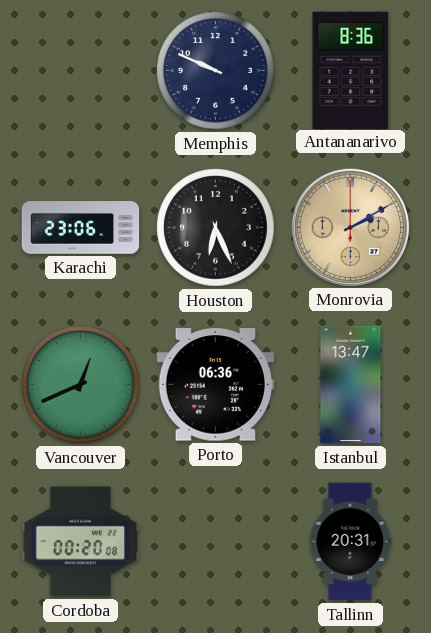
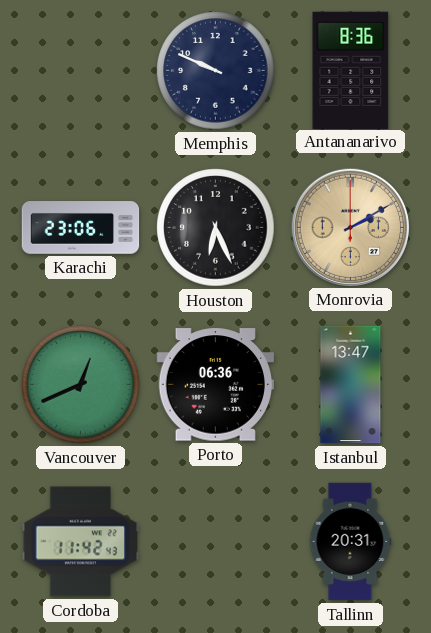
Cordoba: 00:20 -> 11:42 (81, 542)
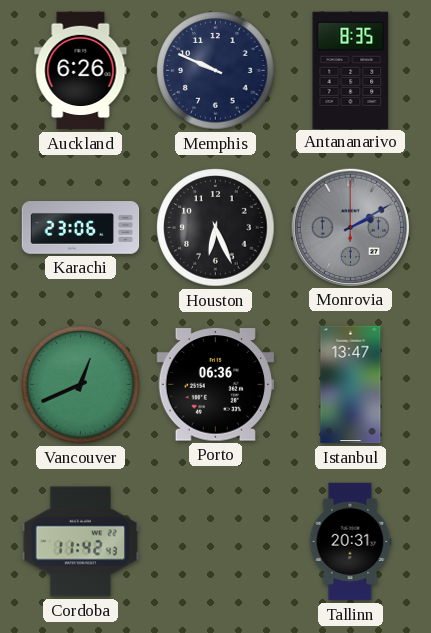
Auckland: none -> 6:26 (81, 71)
Antananarivo: 8:36 -> 8:35 (351, 70)
Monrovia dial: champagne -> grey (350, 227)
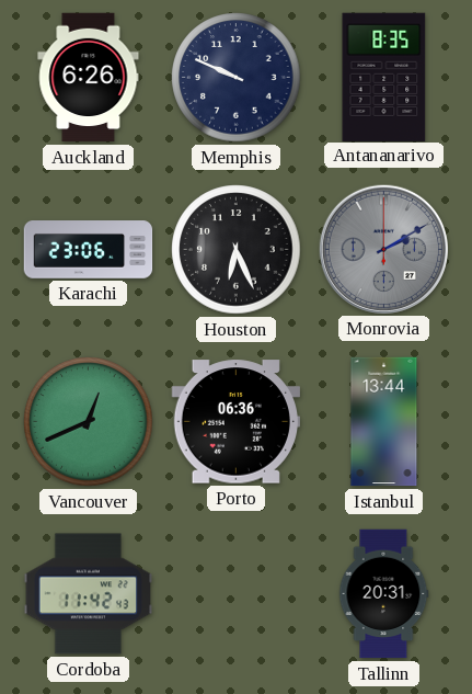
Istanbul: 13:47 -> 13:44 (384, 422)
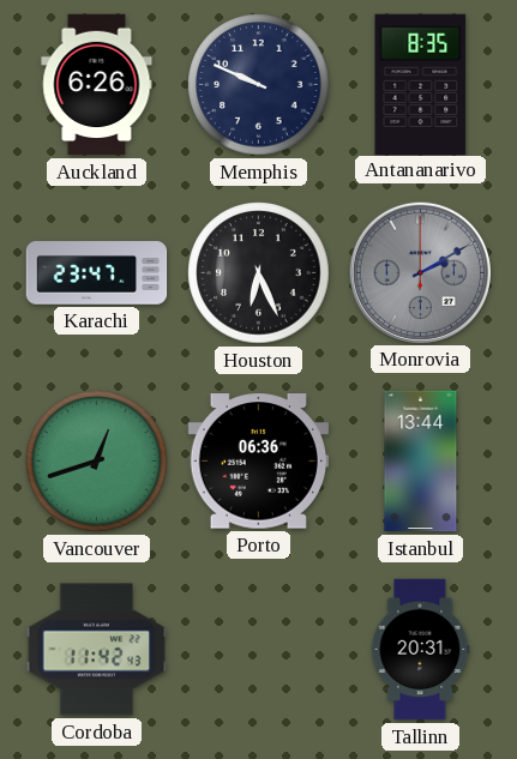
Karachi: 23:06 -> 23:47 (97, 273)
Vancouver: 12:41 -> 12:42 (97, 462)
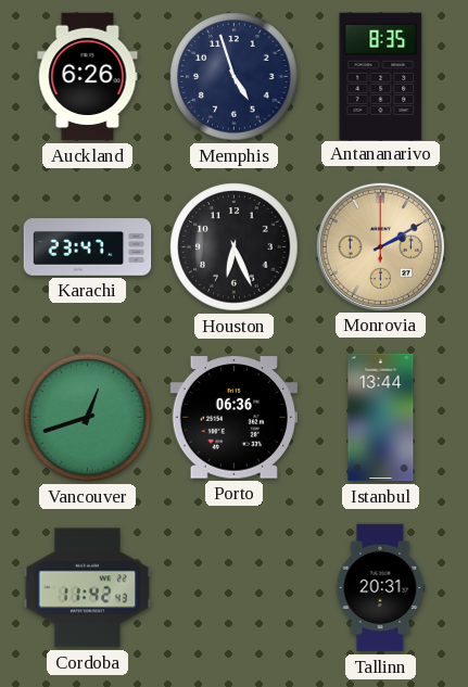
Memphis: 9:49 -> 4:57 (235, 77)
Monrovia dial: grey -> champagne (380, 246)
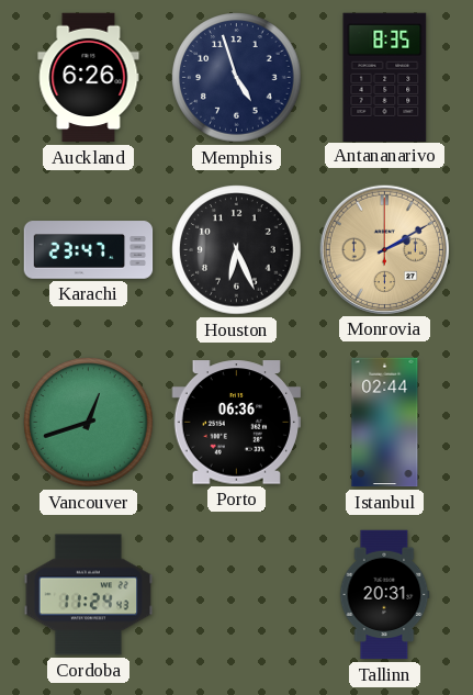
Istanbul: 13:44 -> 02:44 (385, 423)
Cordoba: 11:42 -> 11:24 (89, 595)
